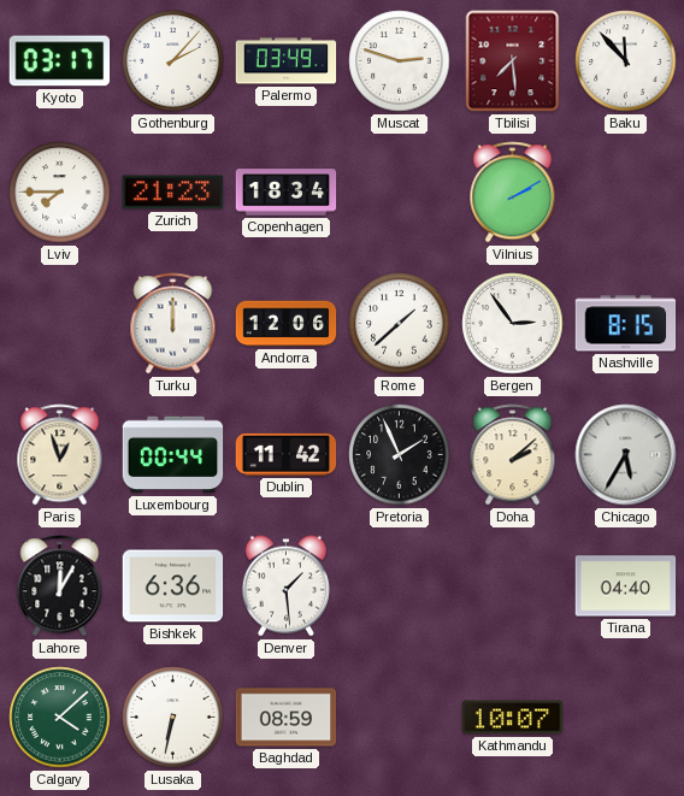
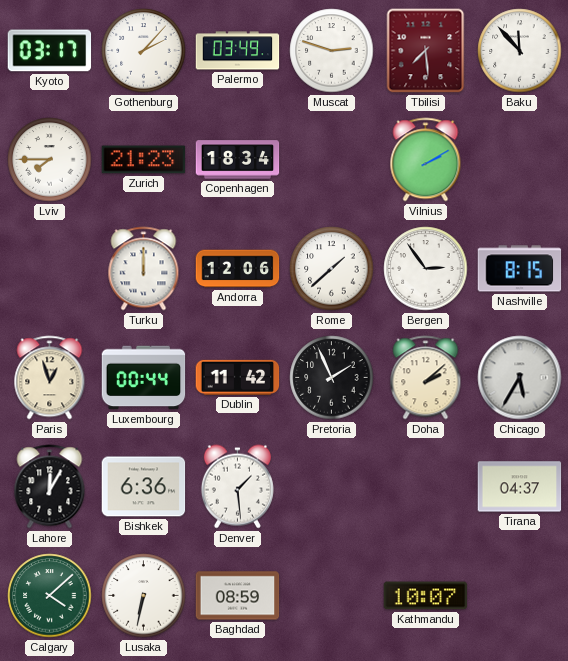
Tirana: 04:40 -> 04:37 (520, 487)
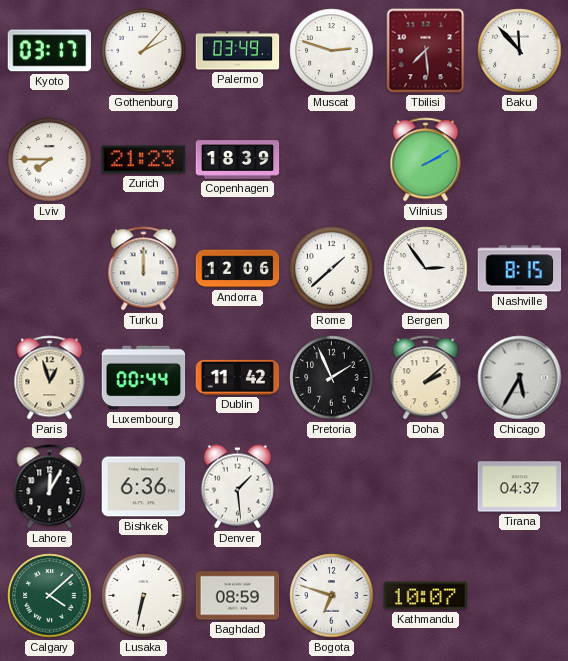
Copenhagen: 18:34 -> 18:39 (238, 160)
Bogota: none -> 6:48 (332, 596)
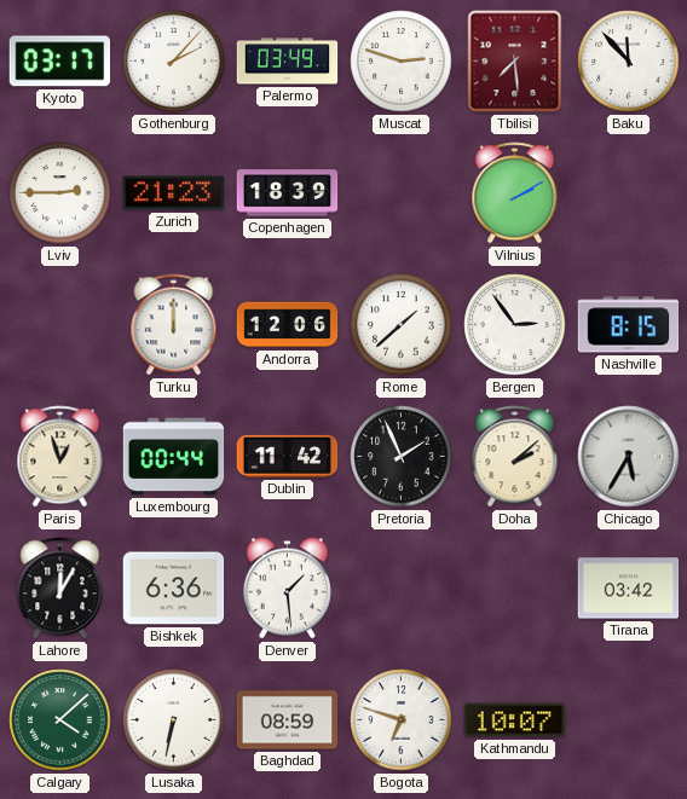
Lviv: 7:45 -> 2:45 (60, 193)
Tirana: 04:37 -> 03:42 (629, 589)
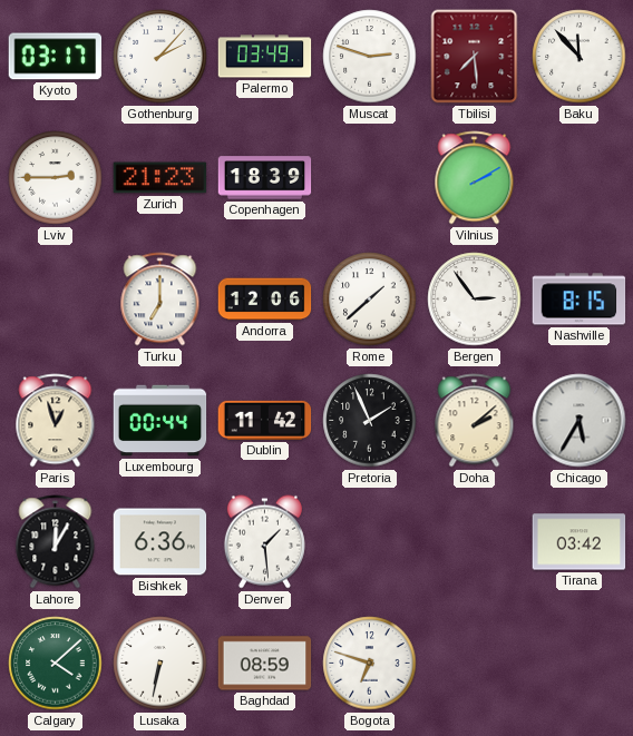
Turku: 12:00 -> 7:00 (160, 300)
Kathmandu: 10:07 -> none (515, 720)
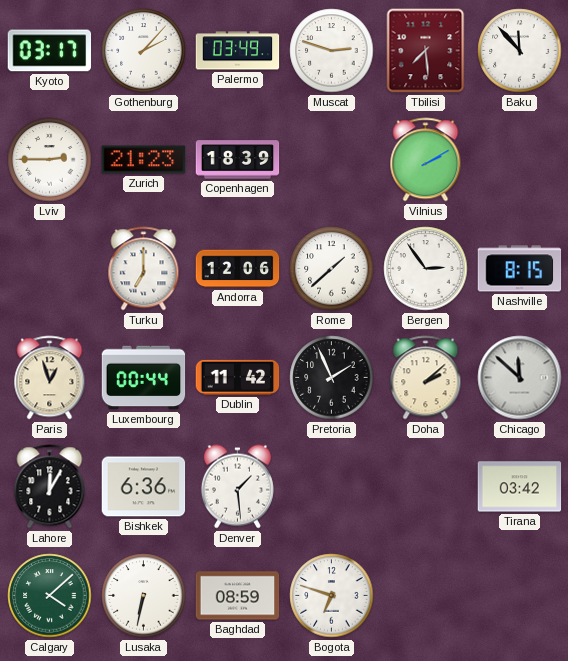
Chicago: 5:35 -> 11:52 (520, 378)
